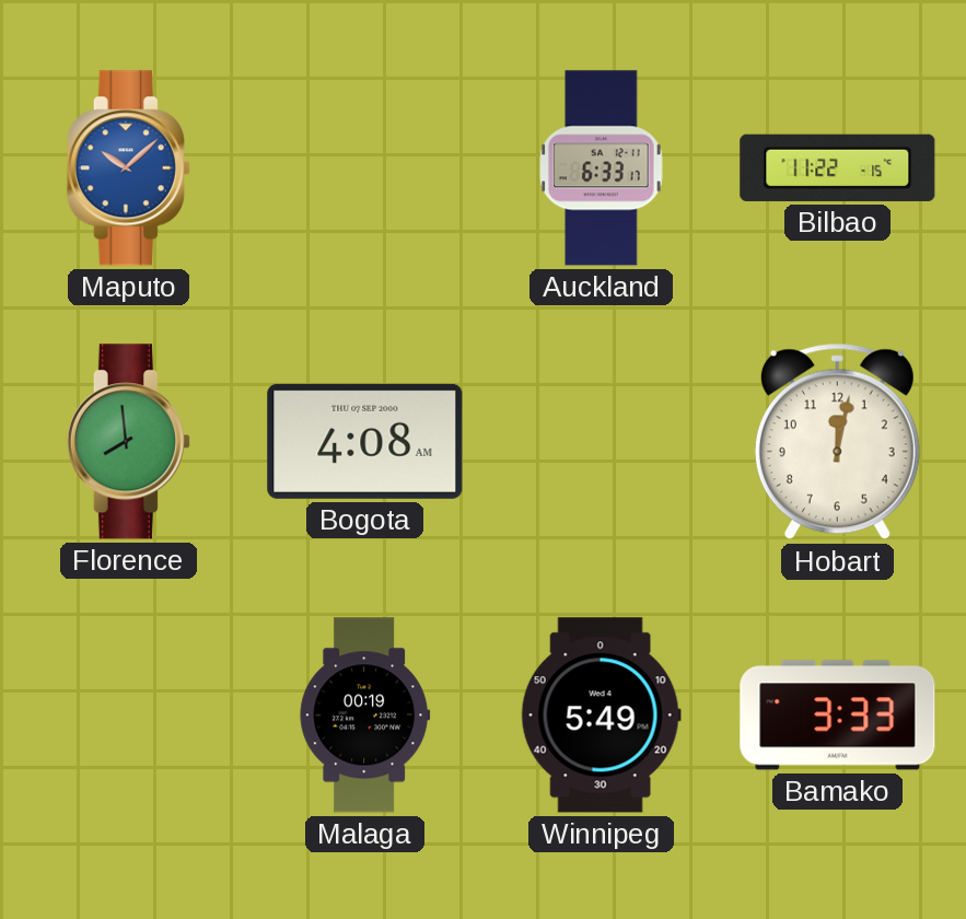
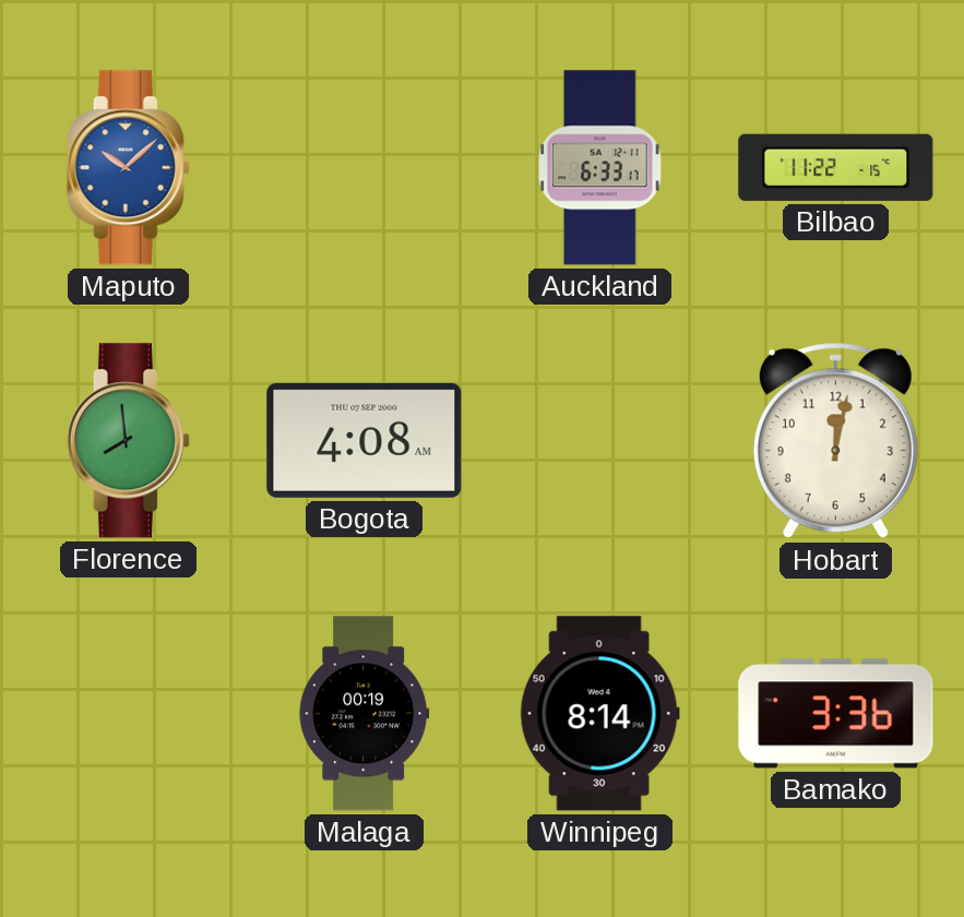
Winnipeg: 5:49 -> 8:14 (599, 714)
Bamako: 3:33 -> 3:36 (836, 714)
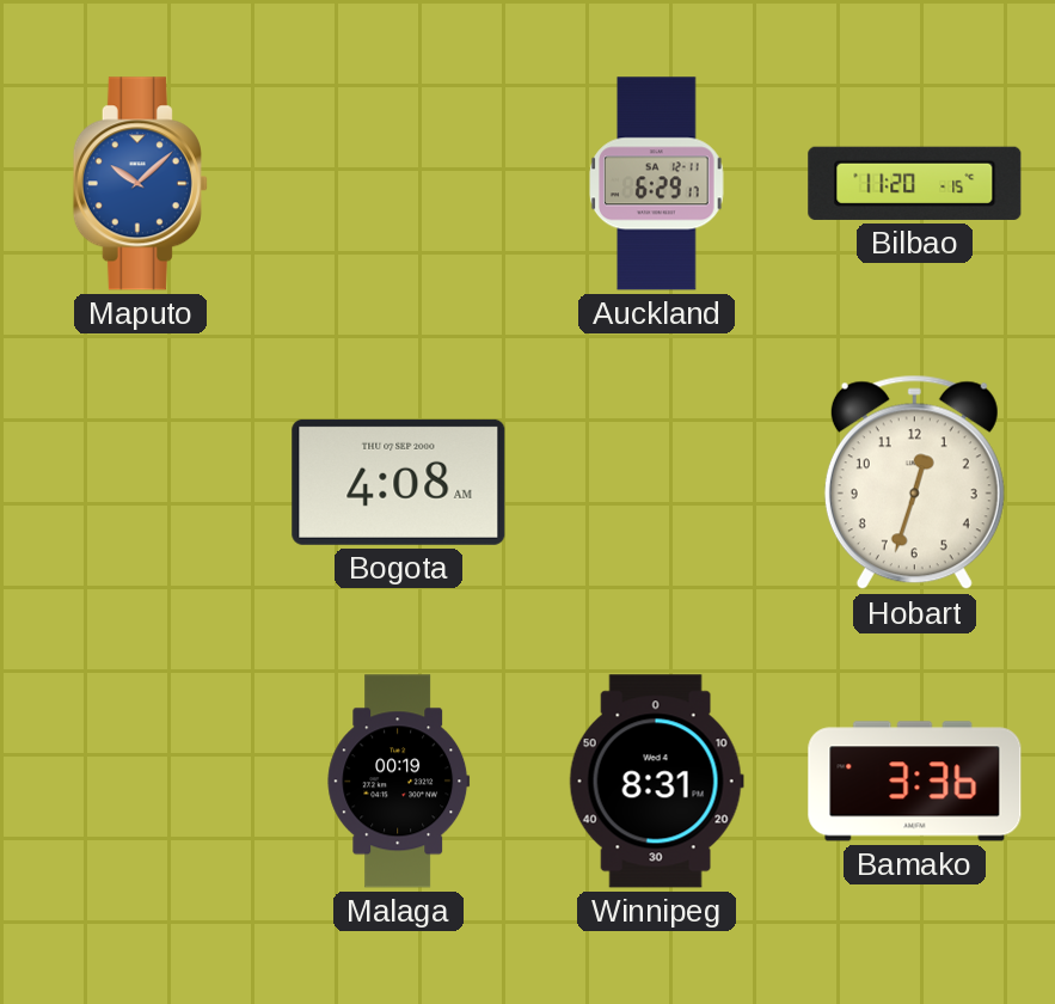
Auckland: 6:33 -> 6:29 (657, 184)
Bilbao: 11:22 -> 11:20 (915, 183)
Florence: 7:59 -> none (128, 441)
Hobart: 12:02 -> 12:33 (914, 483)
Winnipeg: 8:14 -> 8:31 (656, 782)
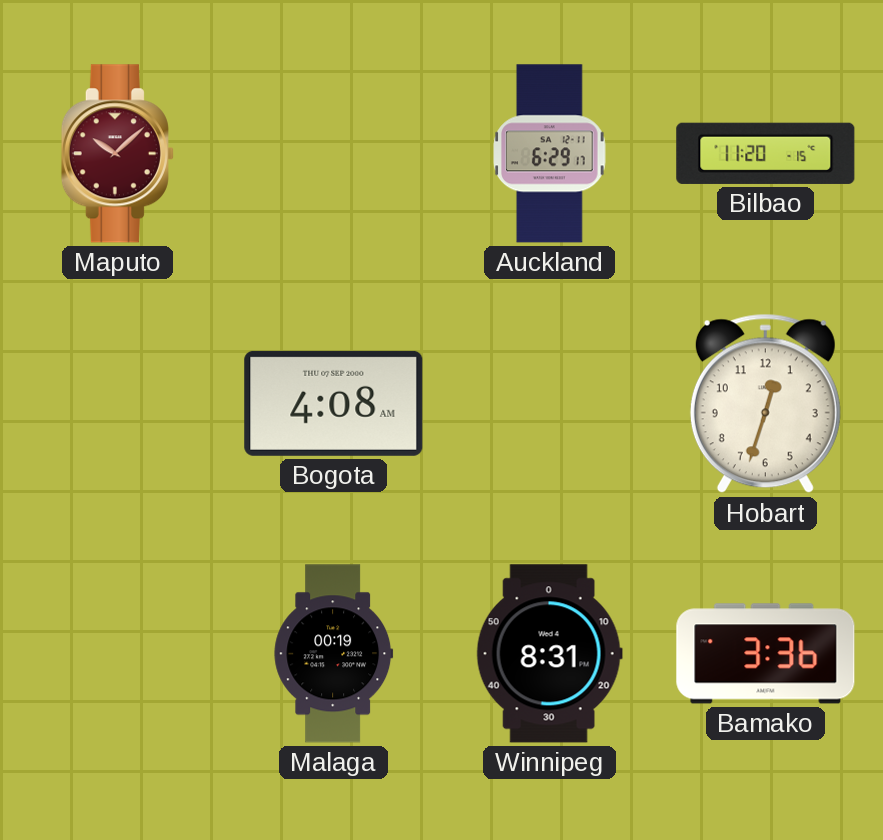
Maputo dial: blue -> burgundy (117, 154)
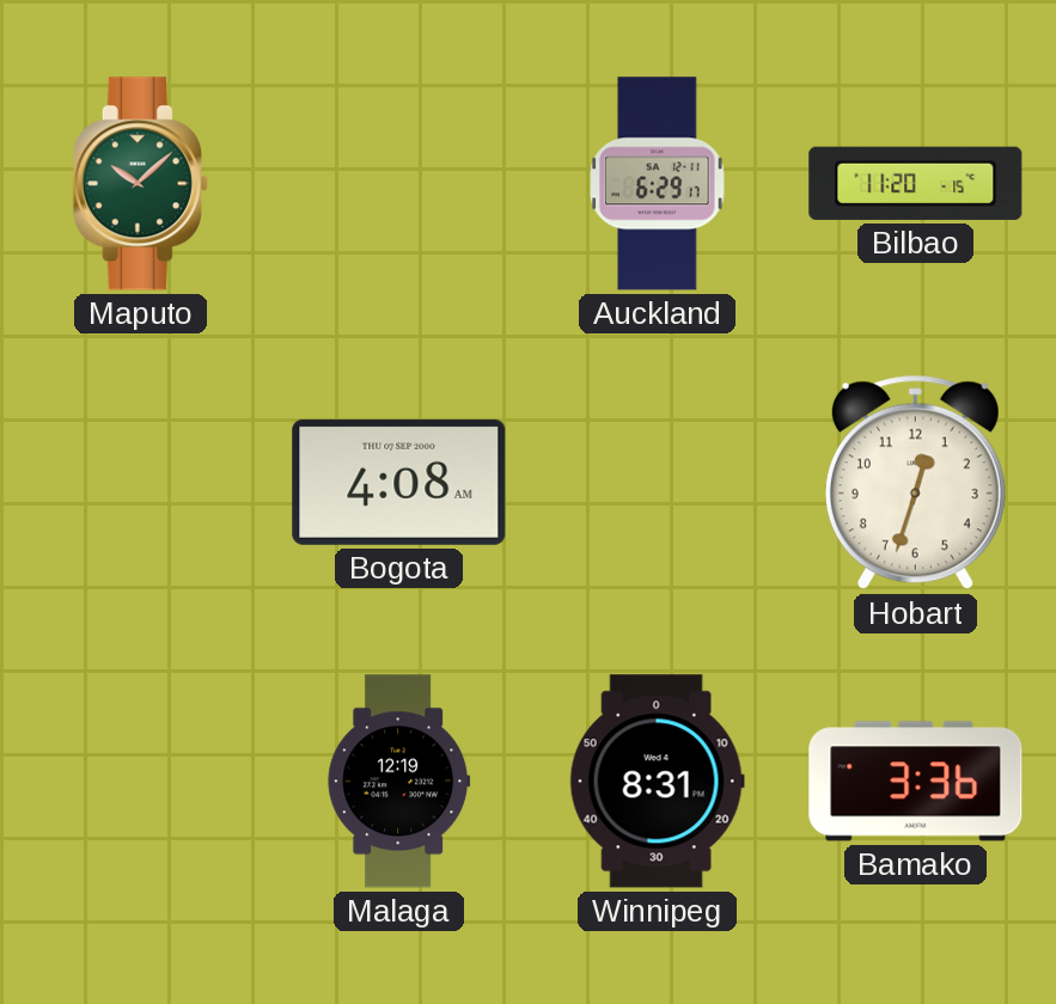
Maputo dial: burgundy -> green (140, 184)
Malaga: 00:19 -> 12:19 (399, 782)
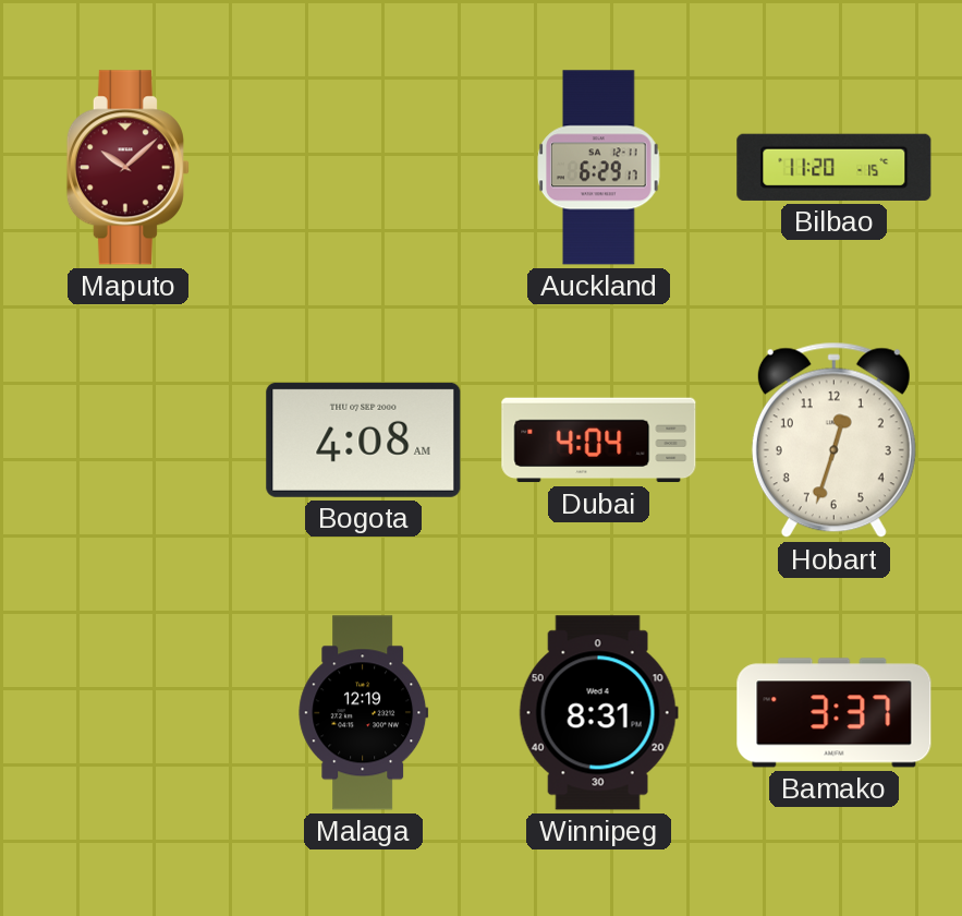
Maputo dial: green -> burgundy (127, 168)
Dubai: none -> 4:04 (599, 441)
Bamako: 3:36 -> 3:37 (835, 713)
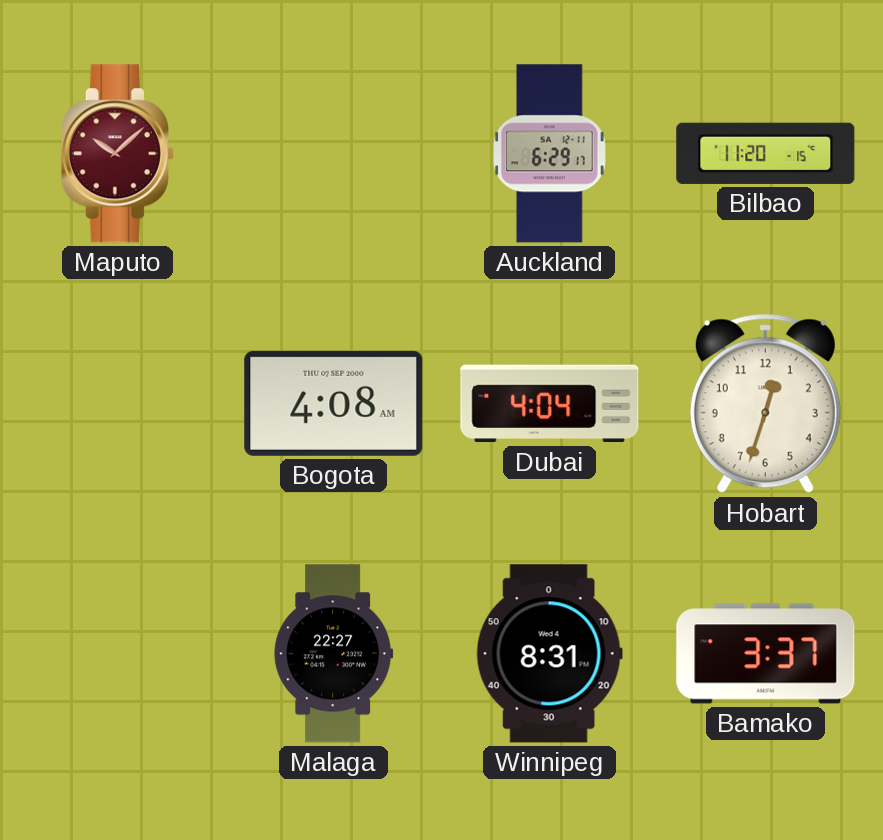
Malaga: 12:19 -> 22:27 (334, 654)
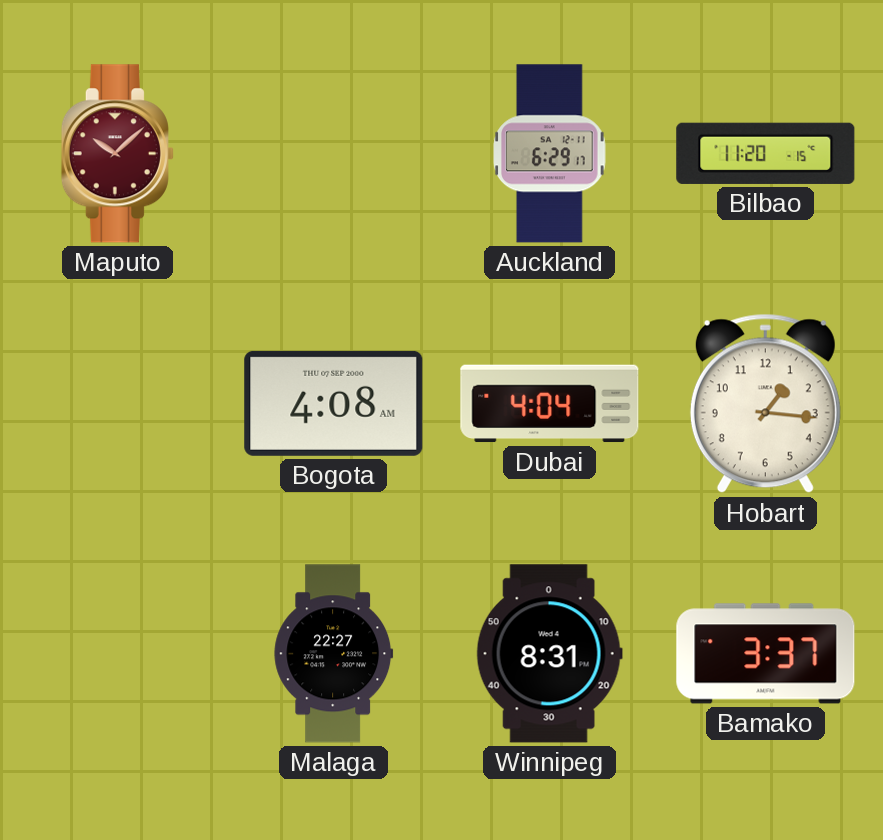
Hobart: 12:33 -> 1:16 (765, 404)
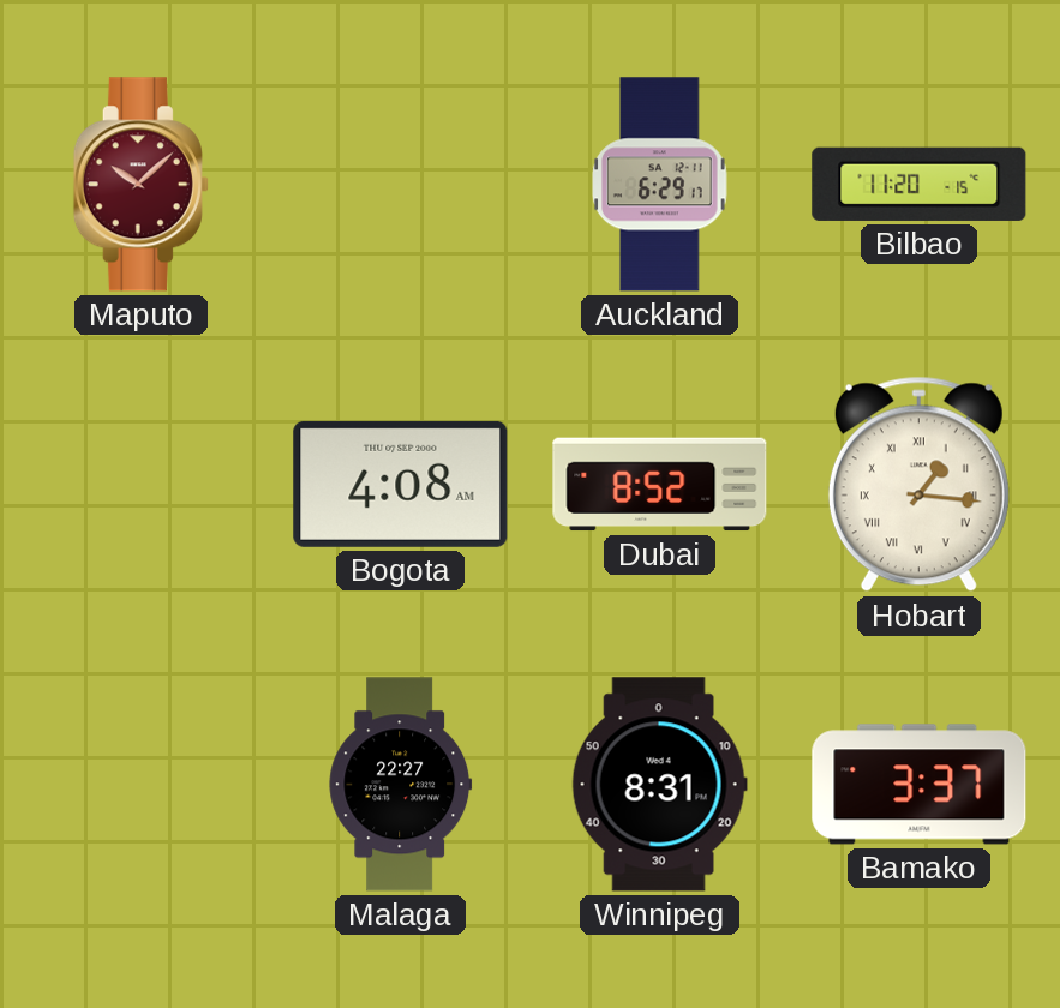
Dubai: 4:04 -> 8:52 (660, 485)
Hobart numerals: Arabic -> Roman (918, 485)
